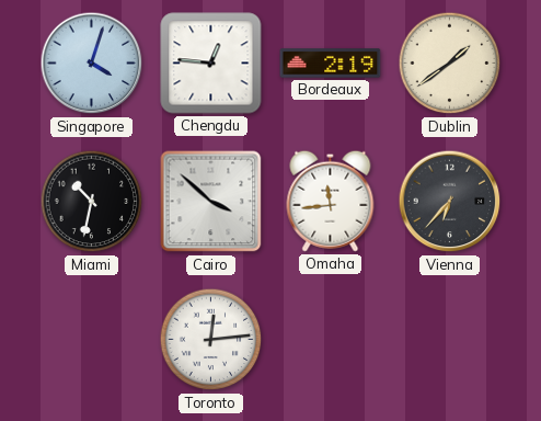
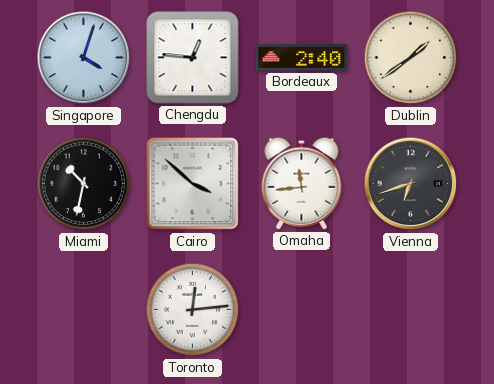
Bordeaux: 2:19 -> 2:40 (302, 58)
Vienna: 6:37 -> 6:42 (411, 184)
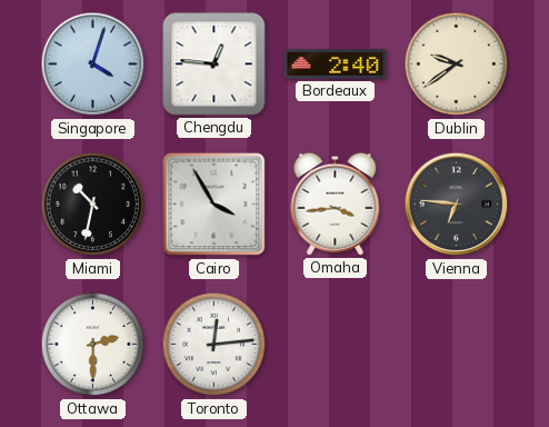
Dublin: 1:39 -> 9:39 (457, 64)
Cairo: 3:52 -> 3:55 (214, 205)
Omaha: 11:44 -> 3:44 (336, 203)
Vienna: 6:42 -> 6:46 (457, 205)
Ottawa: none -> 2:30 (93, 345)
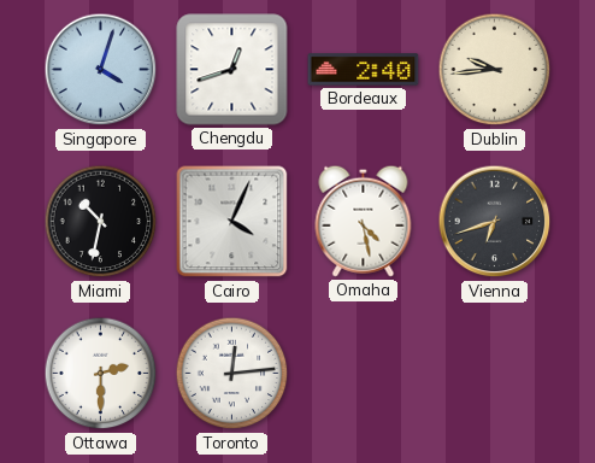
Chengdu: 12:46 -> 12:42 (232, 70)
Dublin: 9:39 -> 9:44 (495, 70)
Cairo: 3:55 -> 4:04 (232, 222)
Omaha: 3:44 -> 4:28 (364, 221)
Vienna: 6:46 -> 6:42 (495, 222)
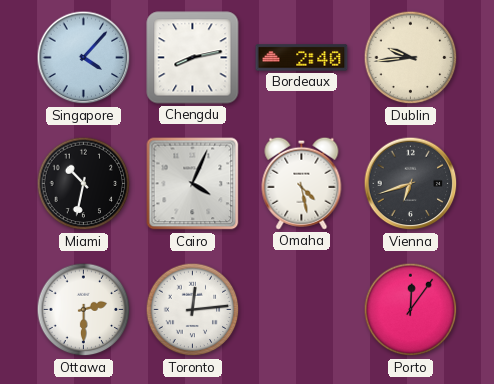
Singapore: 4:03 -> 4:07 (84, 58)
Chengdu: 12:42 -> 8:13 (193, 58)
Porto: none -> 12:06 (411, 310)
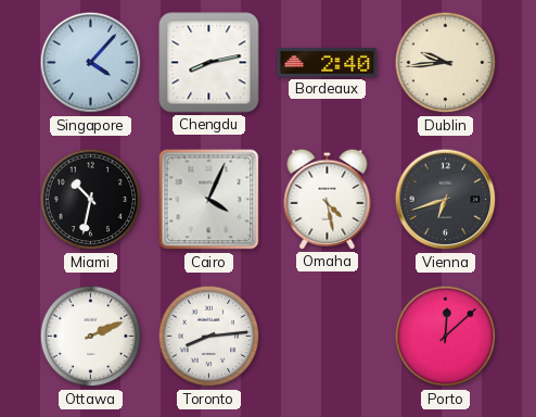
Ottawa: 2:30 -> 2:11 (91, 337)
Toronto: 12:14 -> 8:14 (209, 337)
Porto: 12:06 -> 12:08 (446, 337)
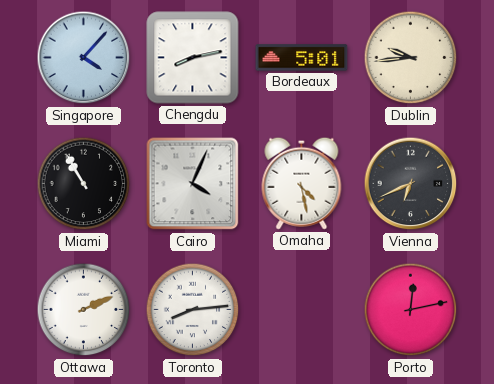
Bordeaux: 2:40 -> 5:01 (302, 58)
Miami: 10:32 -> 10:55 (84, 184)
Vienna: 6:42 -> 6:41 (411, 184)
Porto: 12:08 -> 12:13 (411, 310)
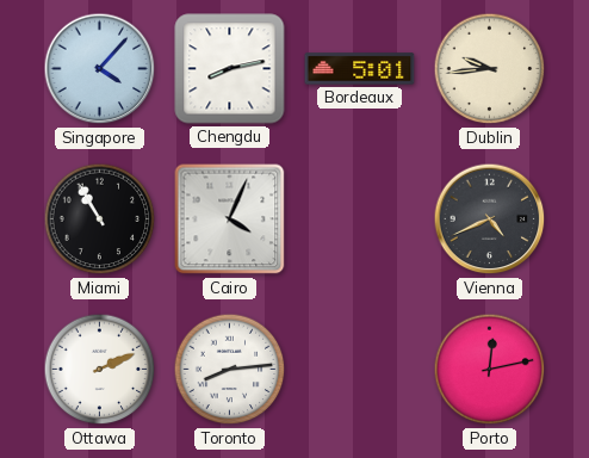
Omaha: 4:28 -> none (302, 183)
Vienna: 6:41 -> 4:41 (490, 219)
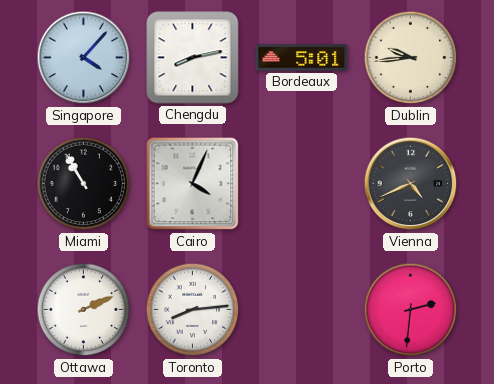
Porto: 12:13 -> 2:31 (411, 310)
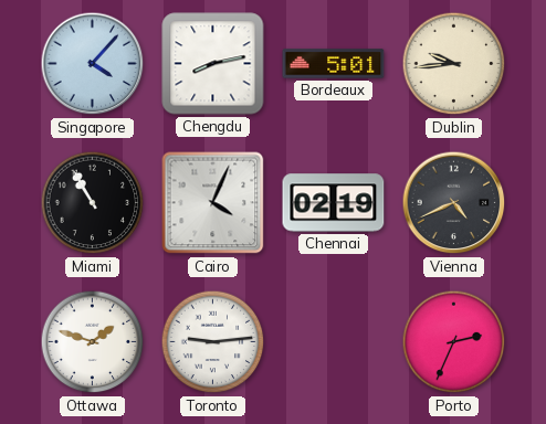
Chennai: none -> 02:19 (334, 203)
Ottawa: 2:11 -> 1:48 (93, 342)
Toronto: 8:14 -> 9:14 (213, 342)
Porto: 2:31 -> 2:34 (454, 342)
